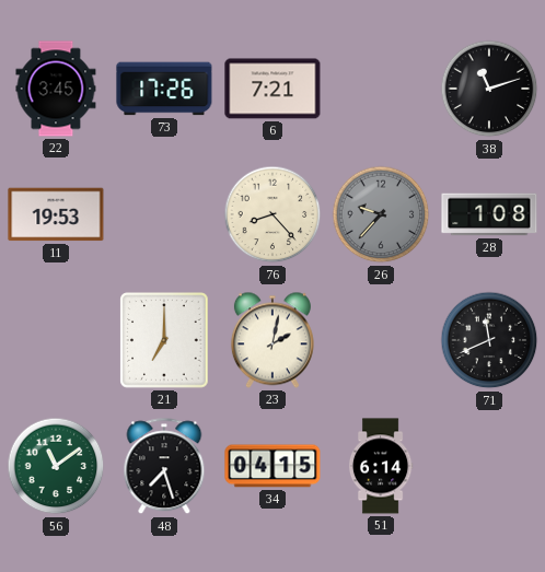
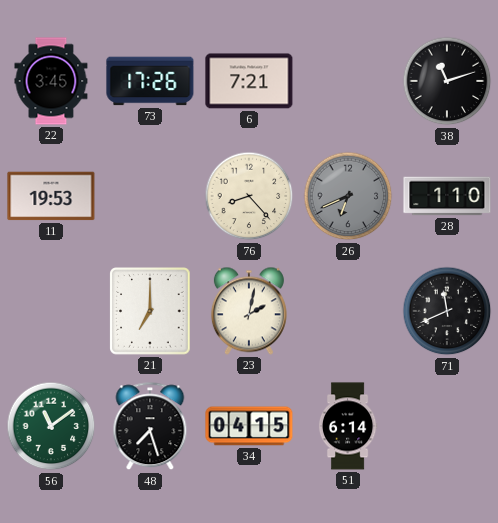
26: 9:37 -> 6:41 (348, 196)
28: 1:08 -> 1:10 (447, 196)
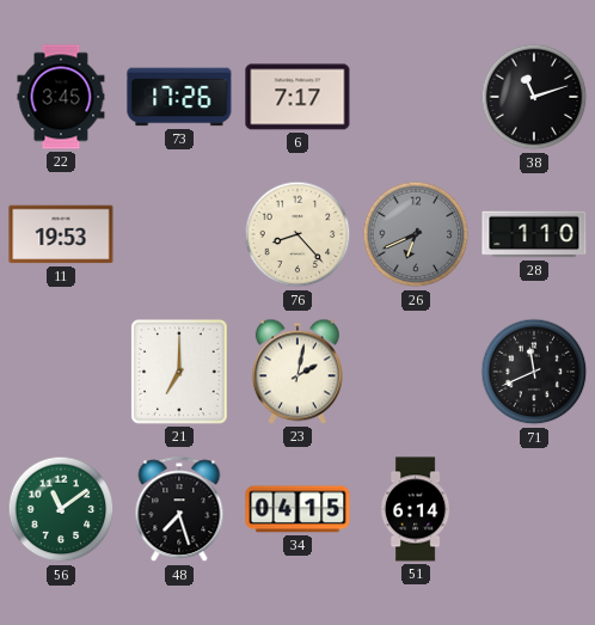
6: 7:21 -> 7:17 (297, 97)
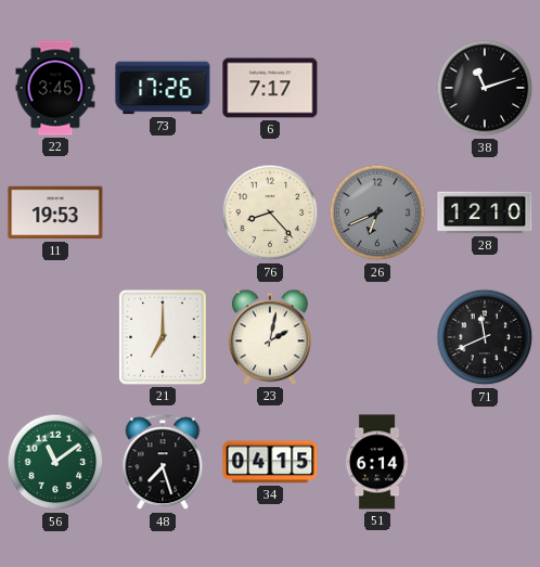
28: 1:10 -> 12:10 (485, 212)
